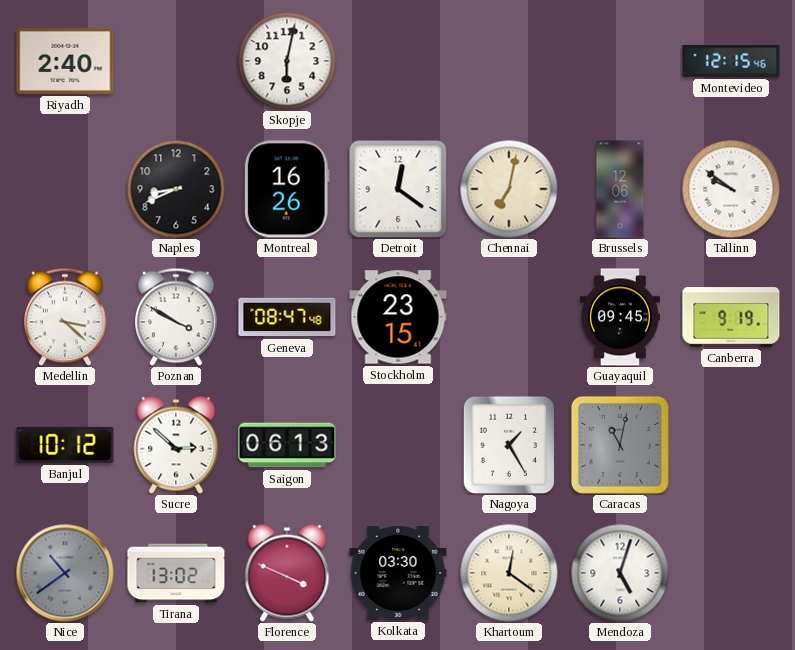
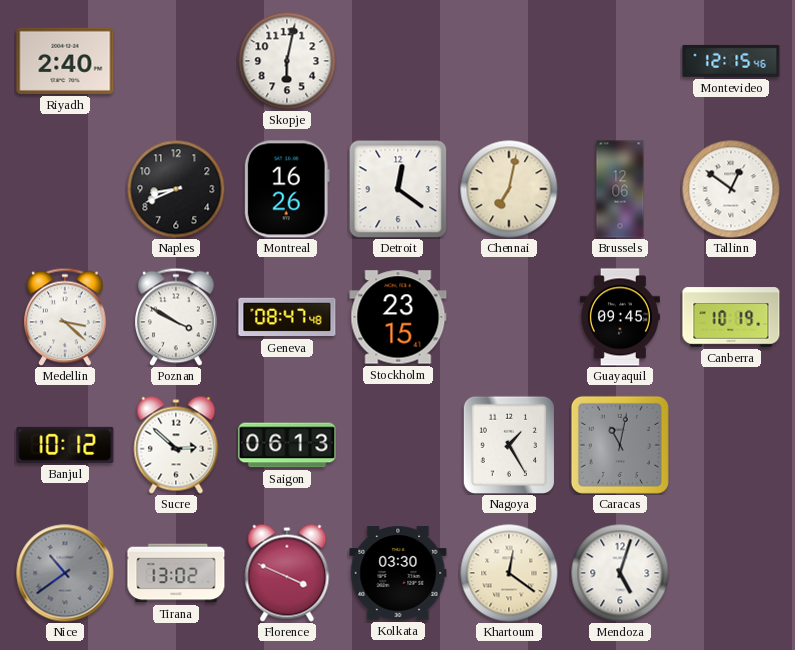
Tallinn: 9:51 -> 12:51 (731, 189)
Canberra: 9:19 -> 10:19 (731, 317)
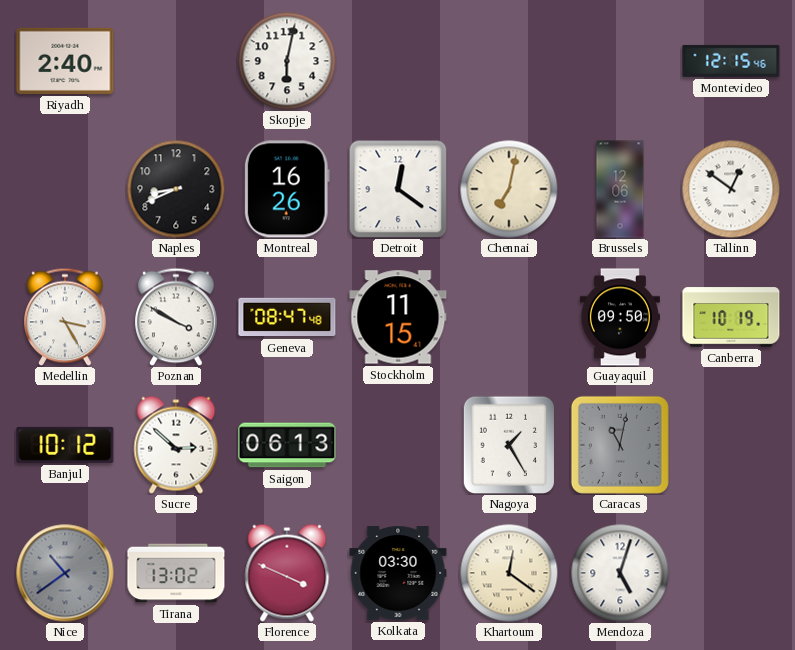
Medellin: 3:22 -> 3:25 (65, 317)
Stockholm: 23:15 -> 11:15 (398, 317)
Guayaquil: 09:45 -> 09:50 (620, 317)
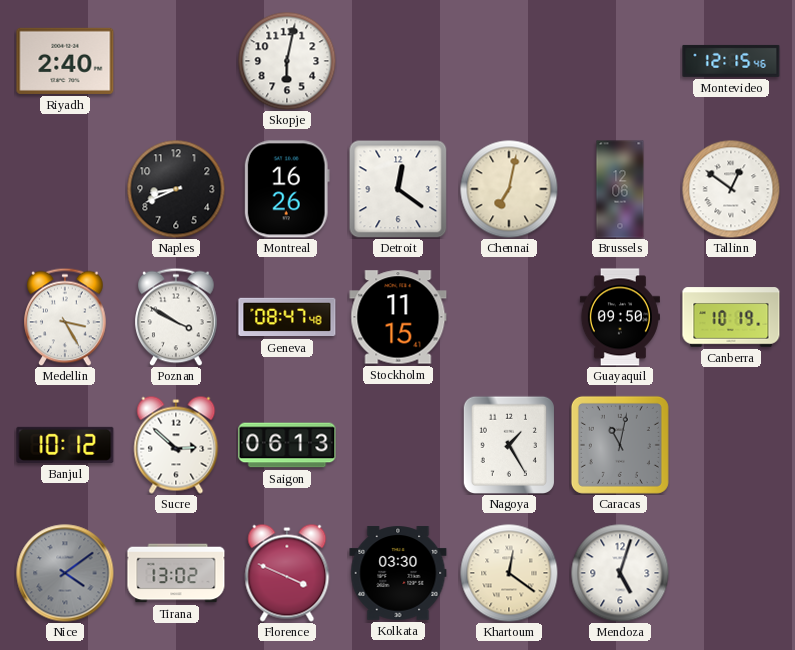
Nice: 10:39 -> 4:09 (65, 573)
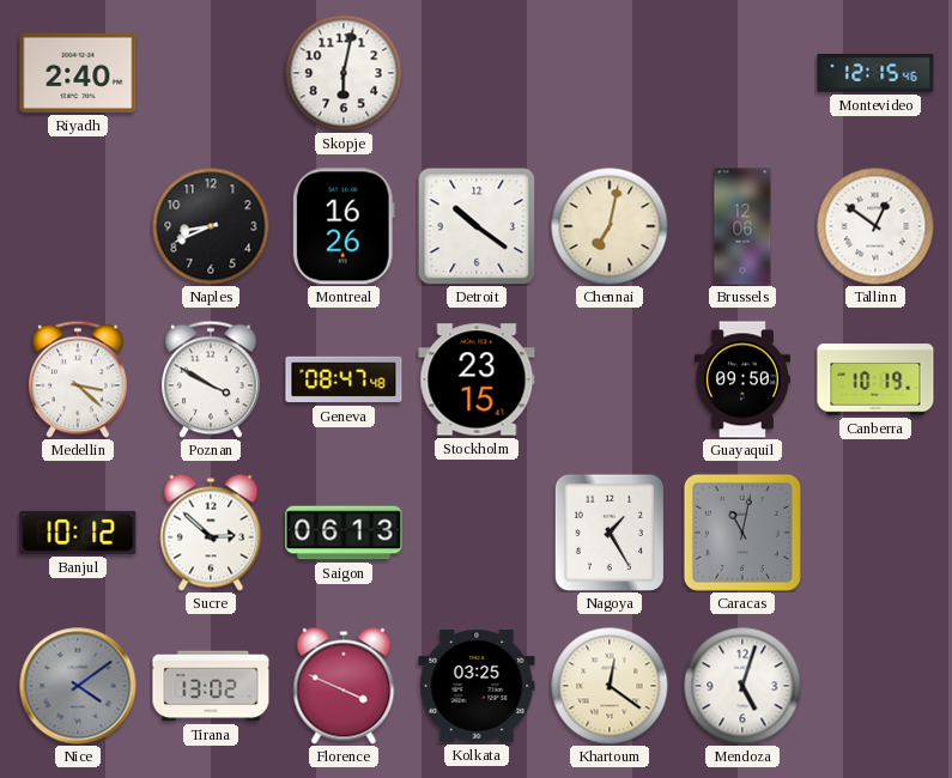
Detroit: 12:21 -> 10:21 (477, 226)
Medellin: 3:25 -> 3:22 (78, 379)
Stockholm: 11:15 -> 23:15 (477, 379)
Kolkata: 03:30 -> 03:25 (477, 686)
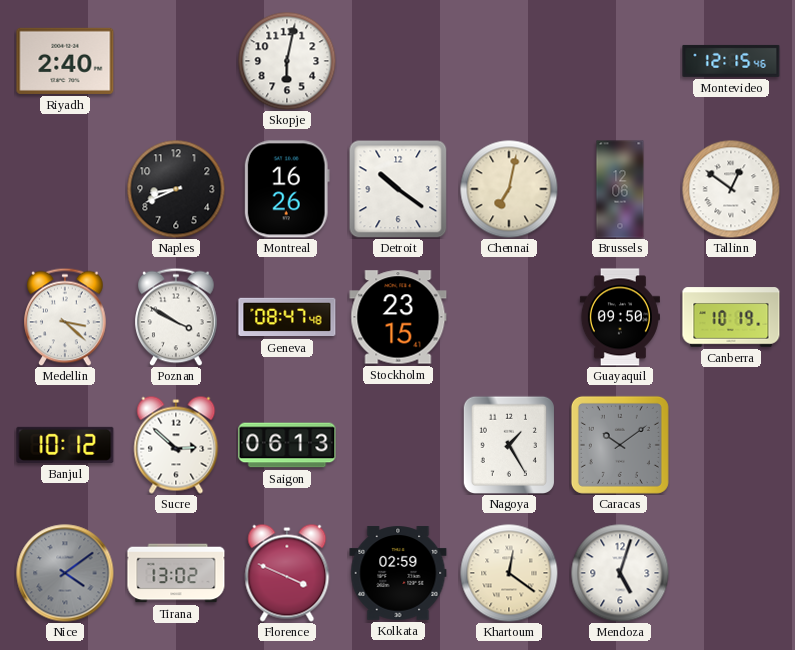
Caracas: 11:02 -> 10:09 (620, 445)
Kolkata: 03:25 -> 02:59 (398, 573)
